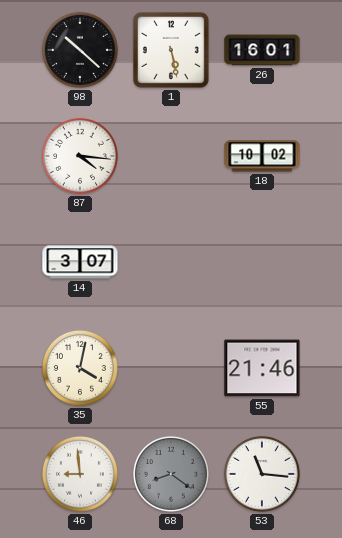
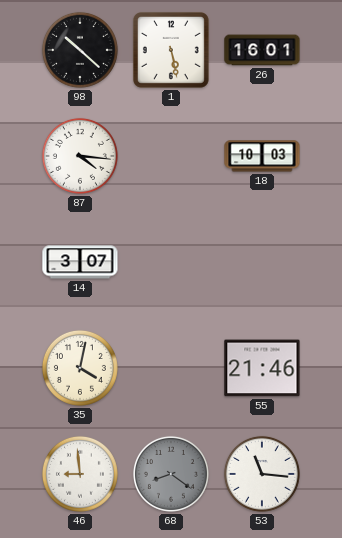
18: 10:02 -> 10:03 (262, 156)
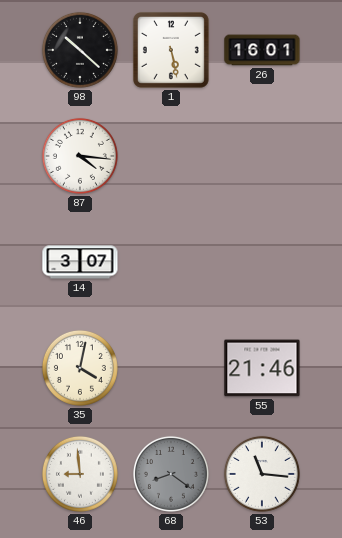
18: 10:03 -> none (262, 156)
